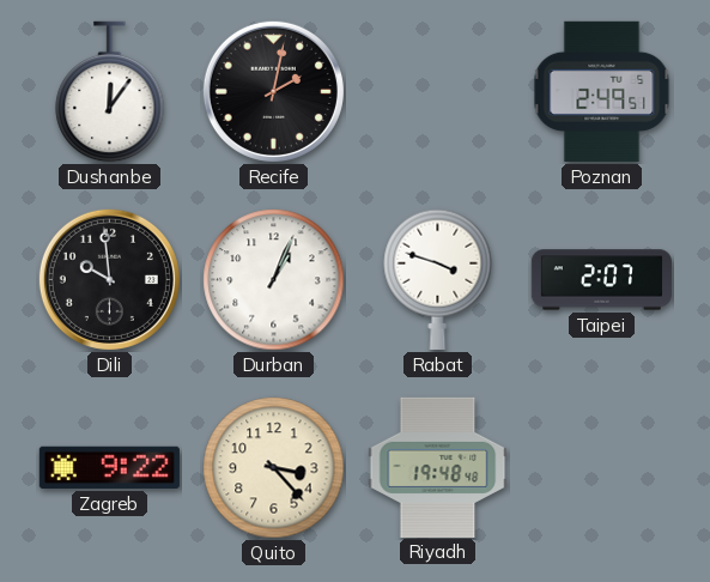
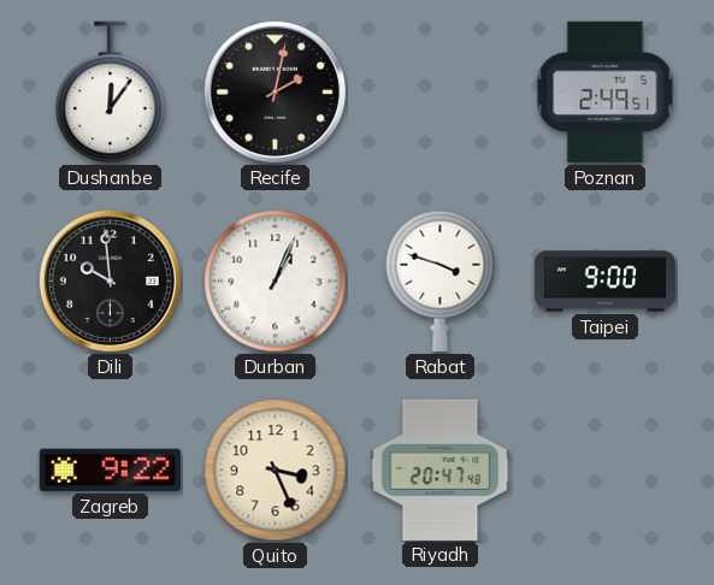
Taipei: 2:07 -> 9:00 (604, 282)
Quito: 3:23 -> 3:26 (276, 471)
Riyadh: 19:48 -> 20:47 (441, 469)
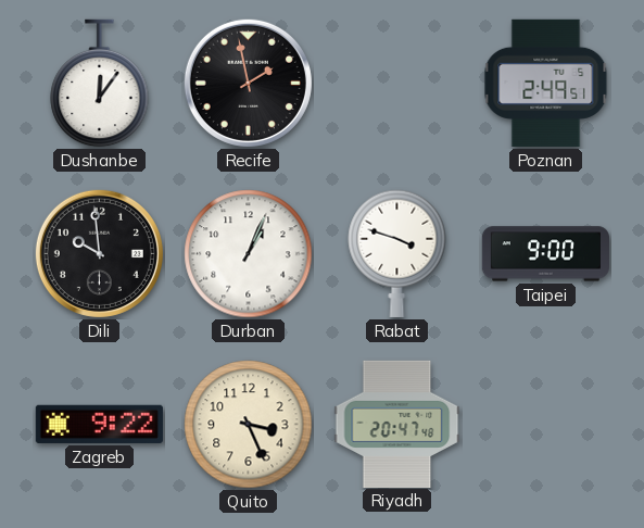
Recife: 2:02 -> 1:58 (248, 83)
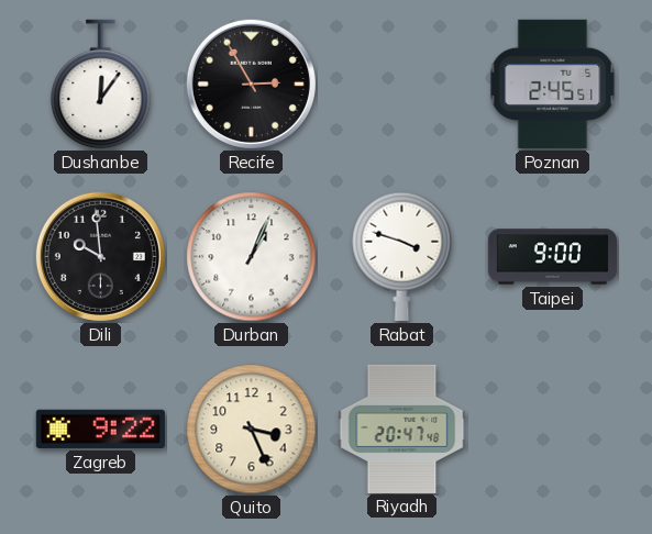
Recife: 1:58 -> 2:55 (251, 84)
Poznan: 2:49 -> 2:45 (553, 84)
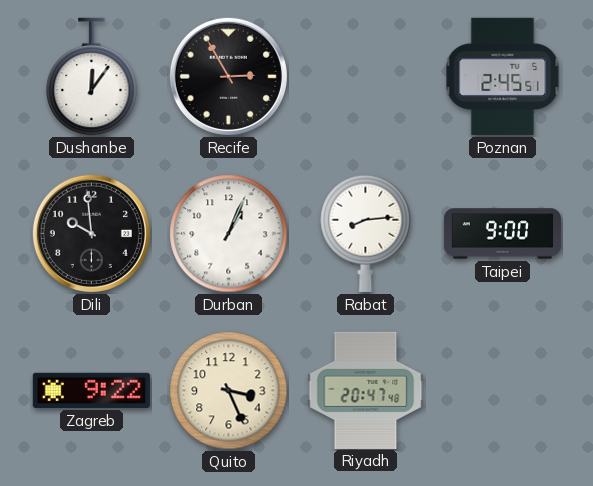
Rabat: 3:48 -> 8:14 (366, 233)
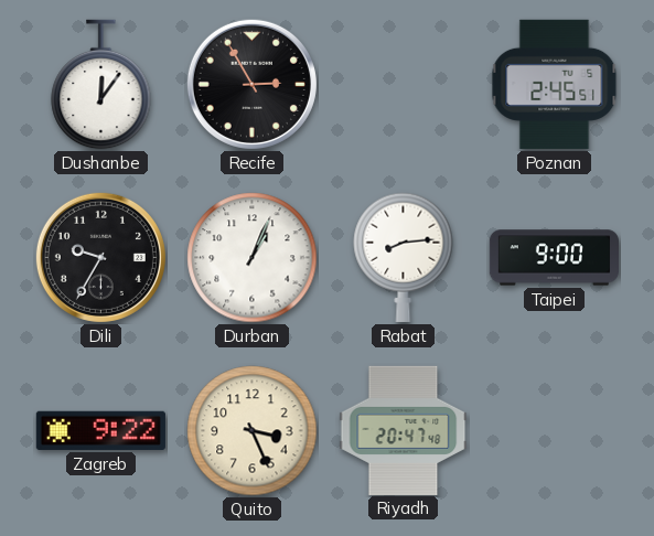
Dili: 9:59 -> 9:35 (100, 257)
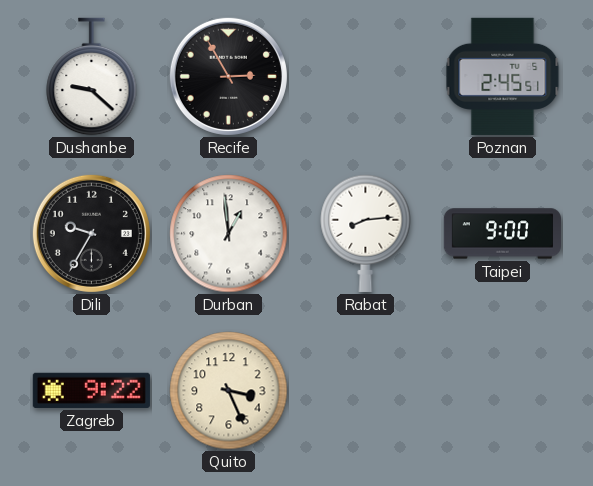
Dushanbe: 12:06 -> 9:22 (92, 77)
Durban: 1:04 -> 12:59 (229, 234)
Riyadh: 20:47 -> none (404, 430)
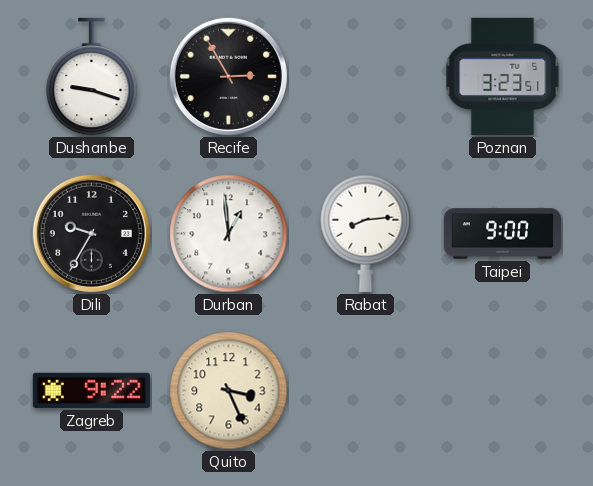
Dushanbe: 9:22 -> 9:18 (92, 77)
Poznan: 2:45 -> 3:23 (503, 76)
